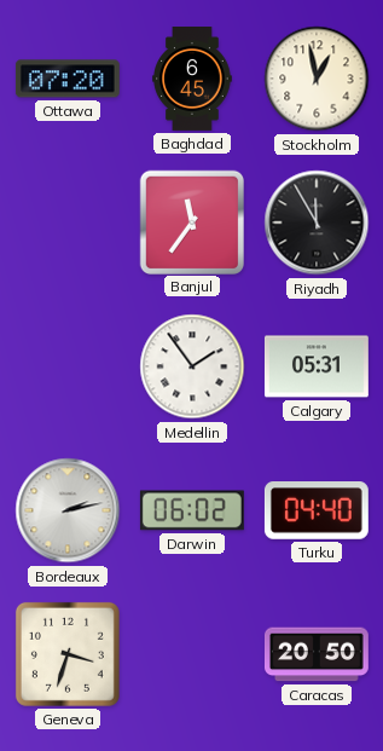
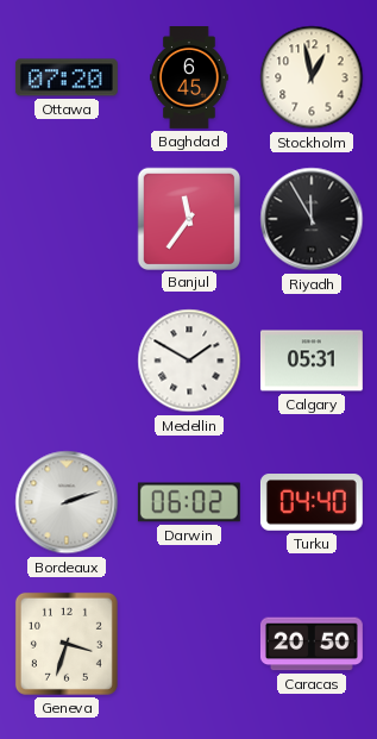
Medellin: 1:54 -> 1:50 (189, 361)
Bordeaux: 2:13 -> 2:12 (67, 502)
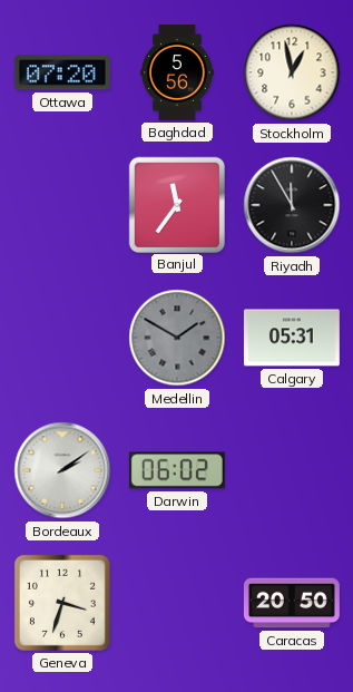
Baghdad: 6:45 -> 5:56 (177, 74)
Medellin dial: white -> grey (177, 338)
Bordeaux: 2:12 -> 2:09 (62, 470)
Turku: 04:40 -> none (312, 503)
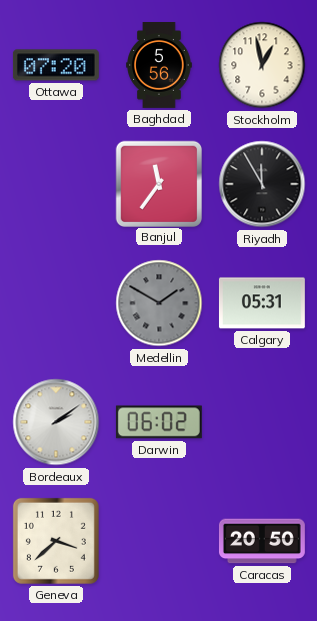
Geneva: 3:33 -> 3:38 (56, 541)
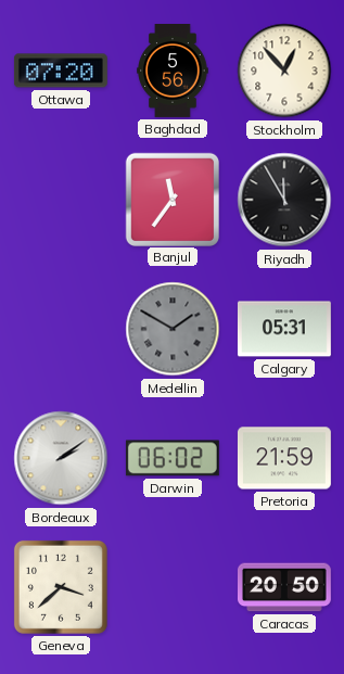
Stockholm: 12:58 -> 12:53 (284, 71)
Pretoria: none -> 21:59 (284, 458)
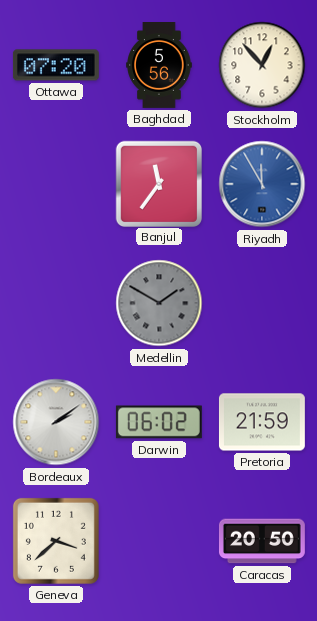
Riyadh dial: black -> blue (262, 184)
Calgary: 05:31 -> none (284, 329)
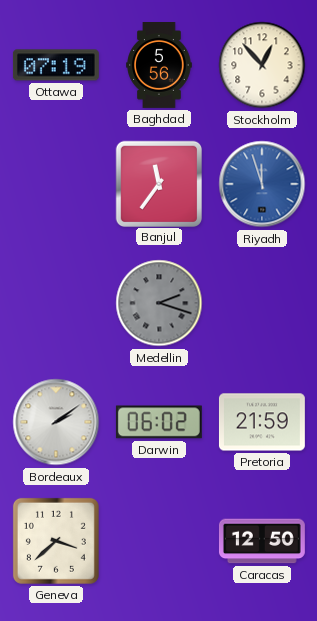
Ottawa: 07:20 -> 07:19 (56, 65)
Riyadh: 11:55 -> 11:57 (262, 184)
Medellin: 1:50 -> 2:18 (159, 303)
Caracas: 20:50 -> 12:50 (262, 541)
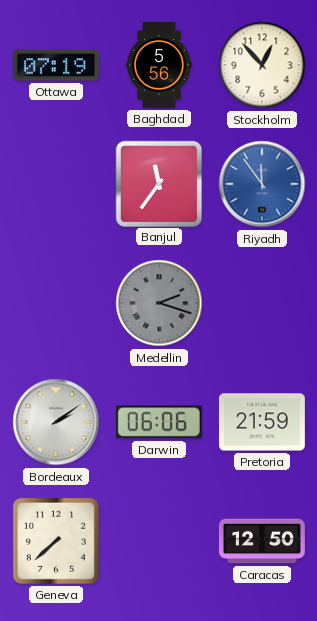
Riyadh: 11:57 -> 11:54 (262, 184)
Darwin: 06:02 -> 06:06 (159, 422)
Geneva: 3:38 -> 7:38 (56, 541)
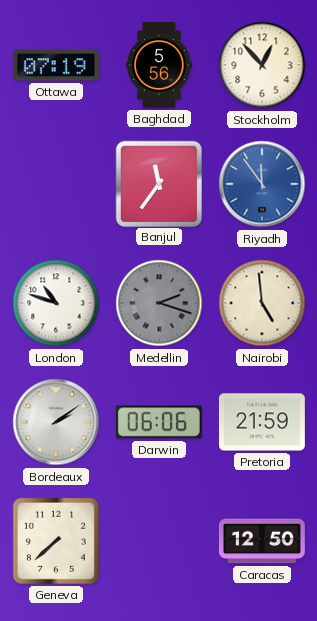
London: none -> 10:48 (56, 303)
Nairobi: none -> 4:59 (262, 303)
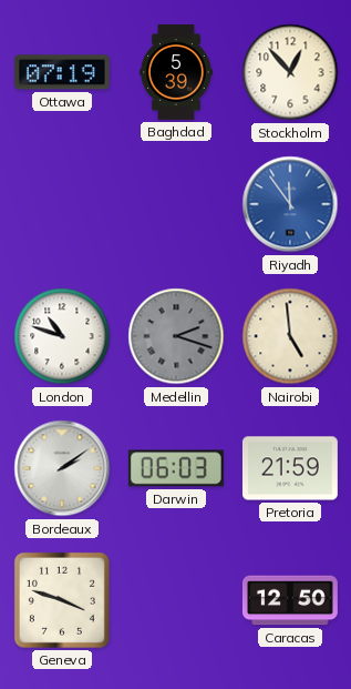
Baghdad: 5:56 -> 5:39 (176, 73)
Banjul: 11:36 -> none (158, 183)
Darwin: 06:06 -> 06:03 (176, 468)
Geneva: 7:38 -> 3:48 (62, 600)
